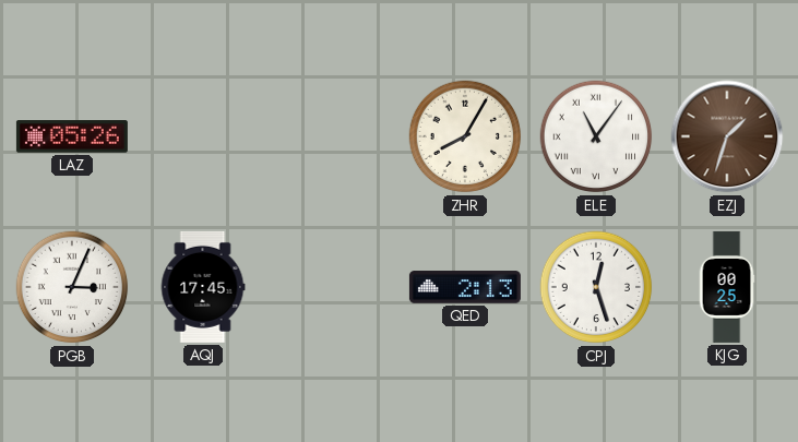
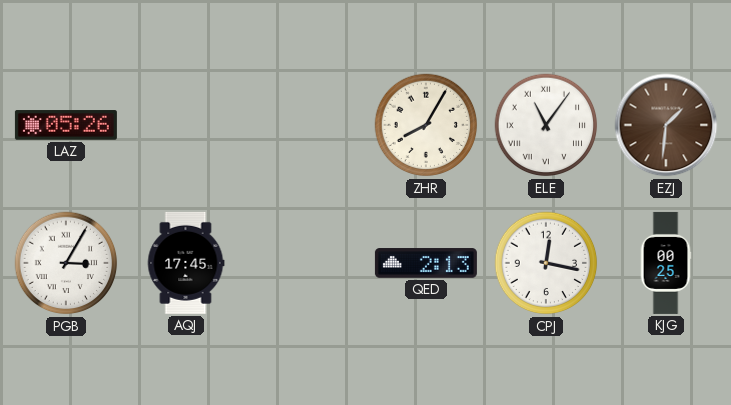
EZJ: 1:33 -> 1:31 (666, 125)
PGB: 3:04 -> 3:05 (66, 263)
CPJ: 12:27 -> 12:17 (546, 263)
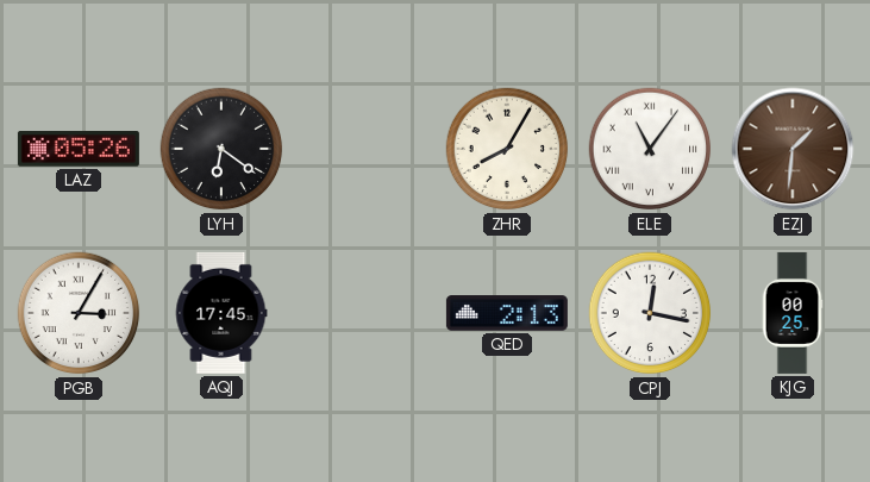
LYH: none -> 6:21 (221, 149)
